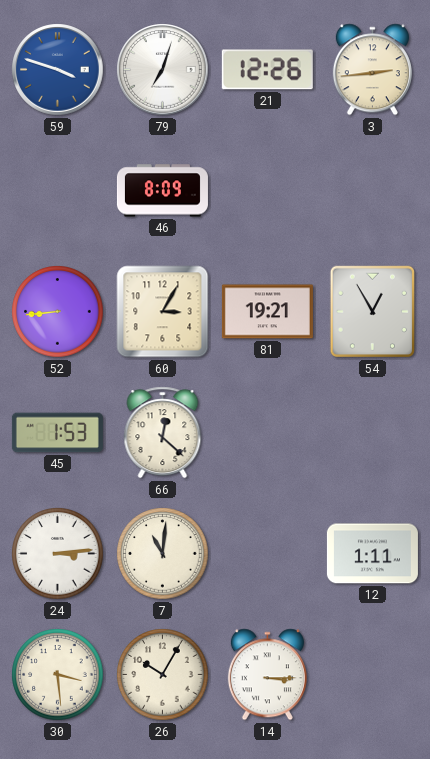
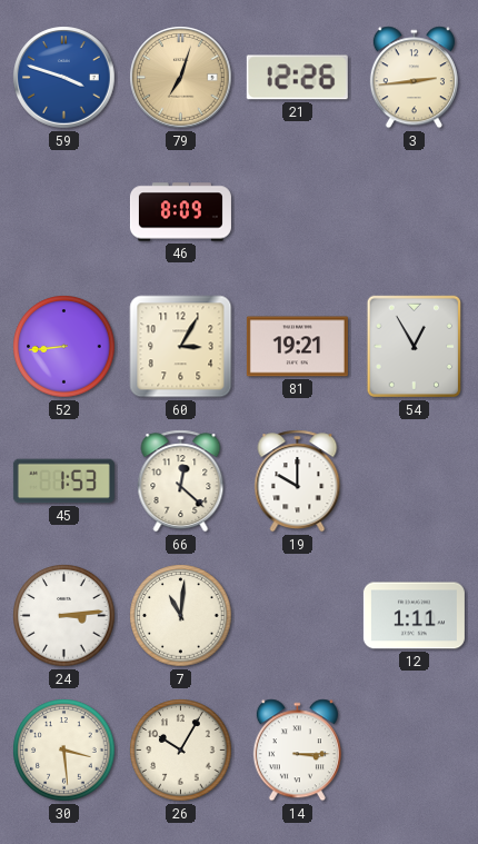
79 dial: white -> champagne (181, 78)
19: none -> 10:00 (298, 481)
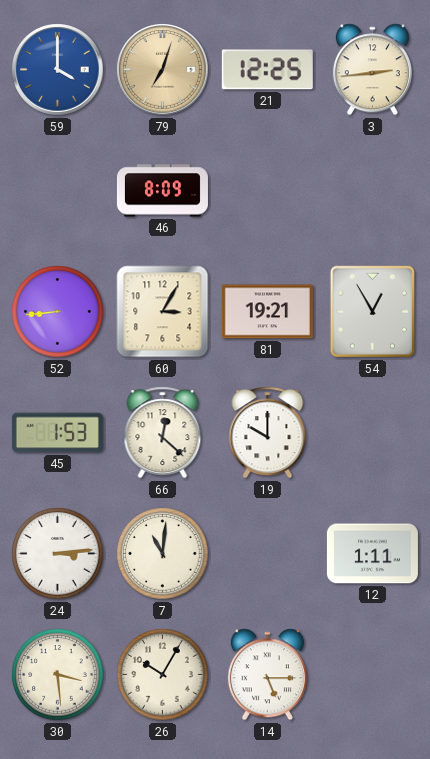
59: 3:48 -> 4:00 (58, 70)
21: 12:26 -> 12:25 (267, 70)
14: 3:15 -> 5:15 (267, 675)
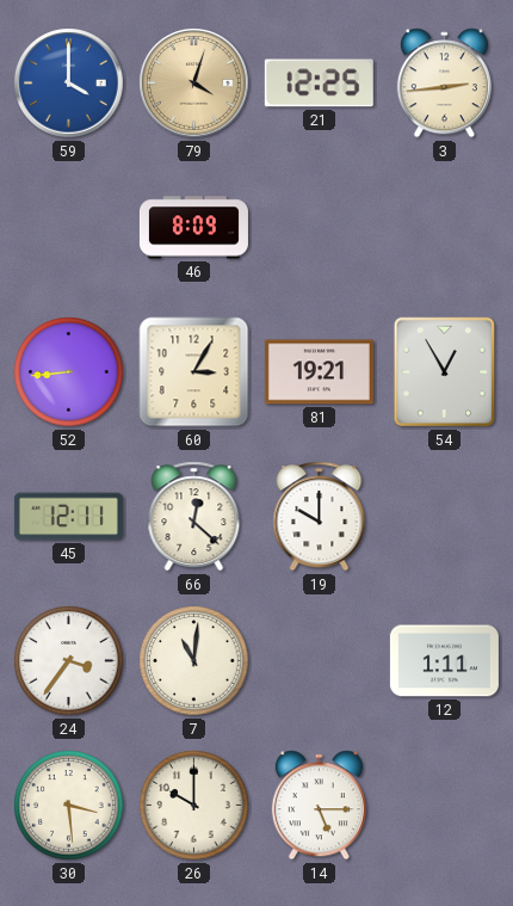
79: 7:03 -> 4:03 (194, 84)
45: 1:53 -> 12:11 (68, 517)
24: 3:14 -> 3:36 (69, 661)
26: 10:05 -> 10:00 (194, 806)
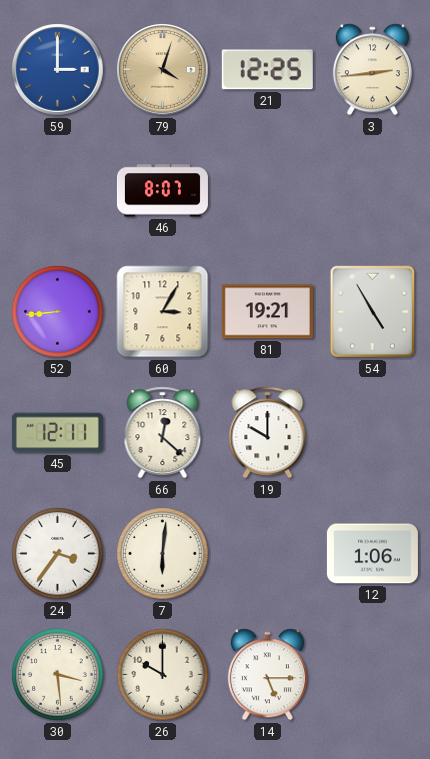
59: 4:00 -> 3:00 (58, 70)
46: 8:09 -> 8:07 (162, 191)
54: 12:55 -> 4:55 (372, 312)
7: 11:01 -> 6:01 (163, 554)
12: 1:11 -> 1:06 (372, 554)
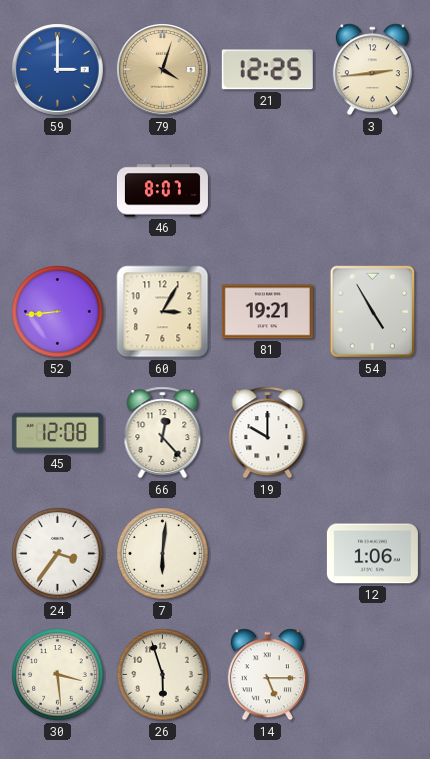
45: 12:11 -> 12:08 (57, 433)
66: 12:22 -> 12:23 (163, 433)
26: 10:00 -> 5:57 (163, 675)
